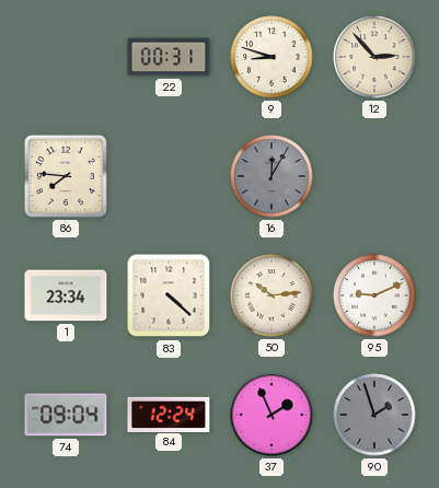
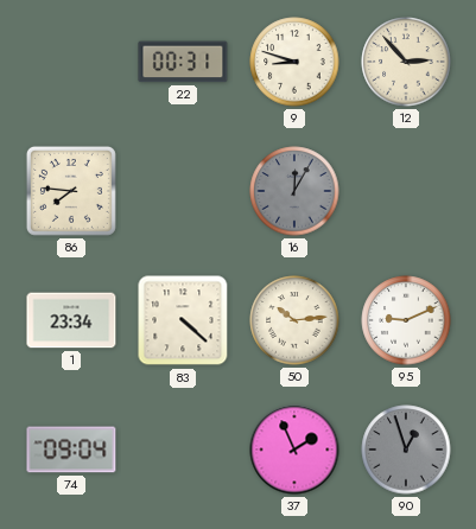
84: 12:24 -> none (169, 414)
90: 1:57 -> 12:57 (406, 450)
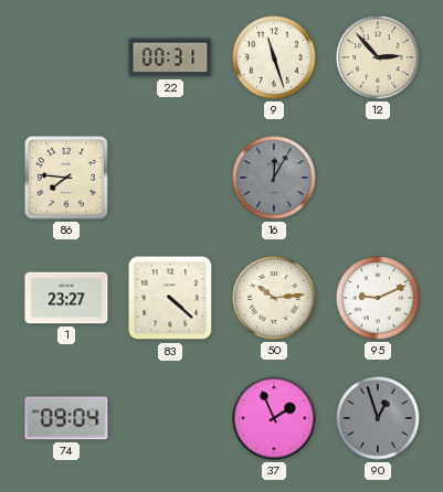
9: 8:48 -> 11:27 (274, 57)
1: 23:34 -> 23:27 (66, 298)
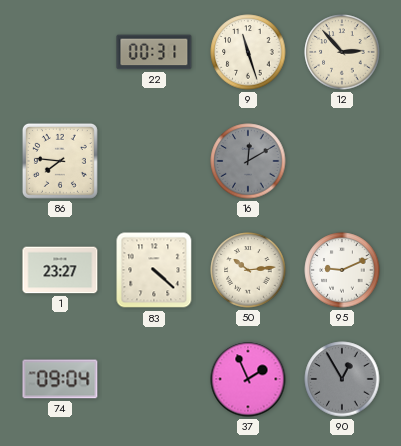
16: 12:05 -> 12:10 (248, 161)
90: 12:57 -> 12:55 (342, 379)
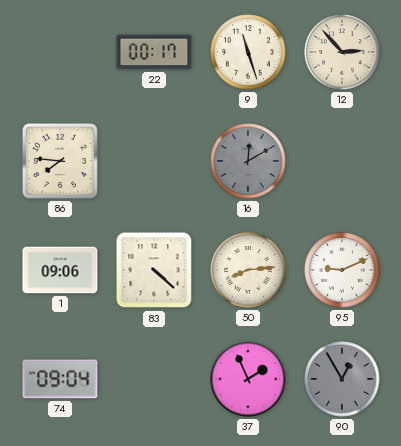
22: 00:31 -> 00:17 (154, 52)
1: 23:27 -> 09:06 (60, 270)
50: 10:14 -> 8:14 (248, 270)
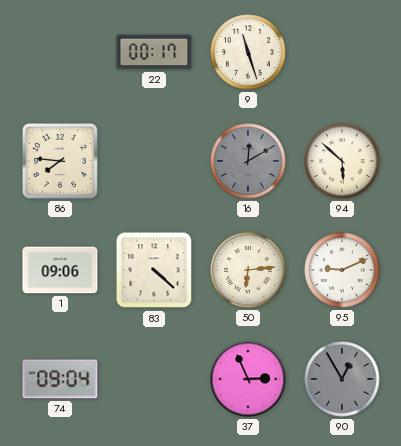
12: 2:53 -> none (342, 52)
94: none -> 5:52 (342, 161)
50: 8:14 -> 6:14 (248, 270)
37: 1:56 -> 2:56 (248, 379)
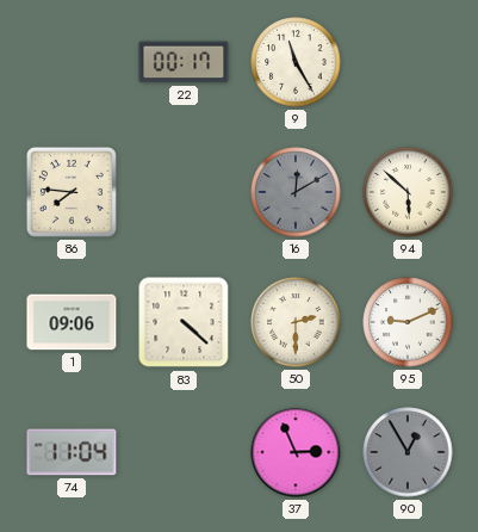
9: 11:27 -> 11:25 (296, 62)
50: 6:14 -> 2:30 (296, 322)
74: 09:04 -> 11:04 (72, 452)
